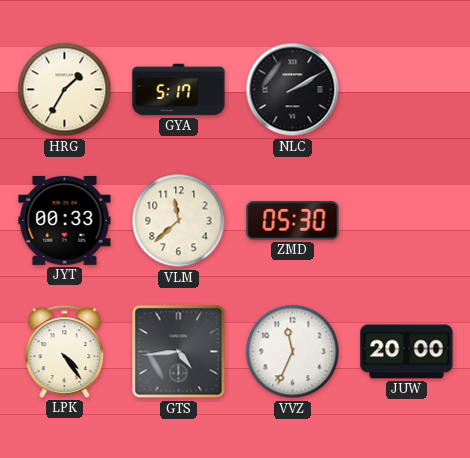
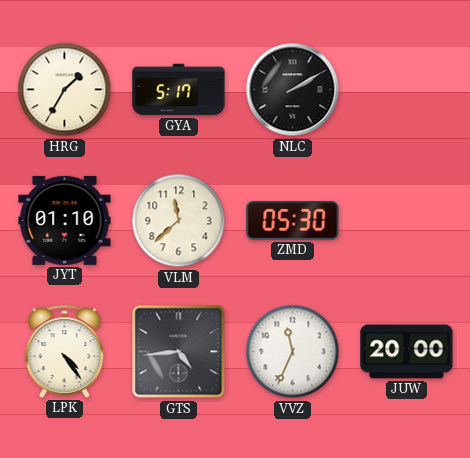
JYT: 00:33 -> 01:10 (65, 220)
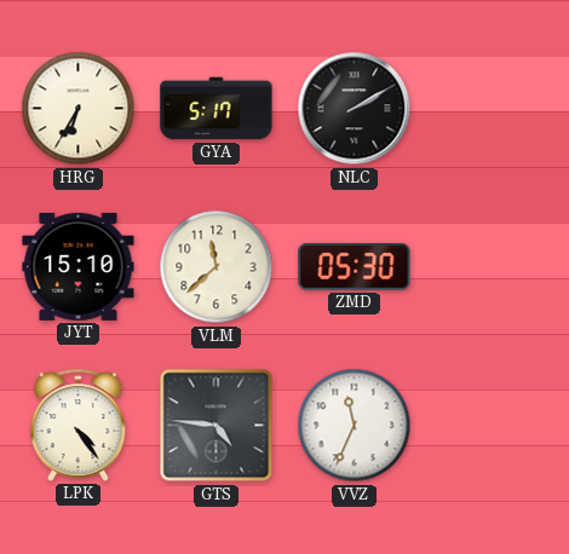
HRG: 1:35 -> 6:35 (79, 109)
JYT: 01:10 -> 15:10 (79, 266)
GTS: 4:44 -> 4:46 (217, 426)
JUW: 20:00 -> none (407, 352)
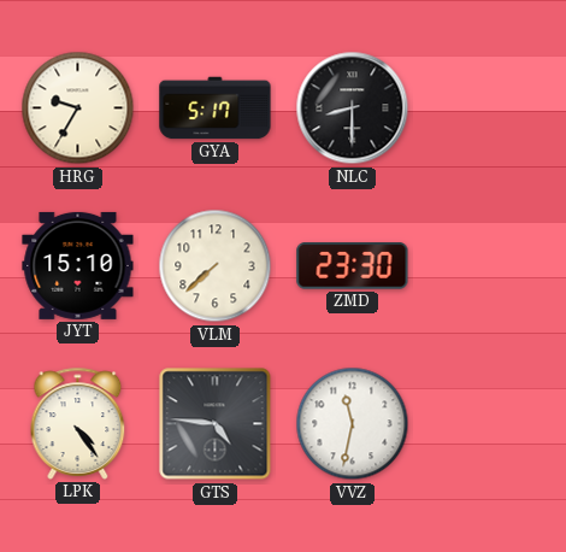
HRG: 6:35 -> 9:35 (78, 108)
NLC: 2:10 -> 8:30 (353, 108)
VLM: 11:38 -> 7:38 (216, 266)
ZMD: 05:30 -> 23:30 (353, 266)
VVZ: 11:34 -> 11:32 (353, 424)
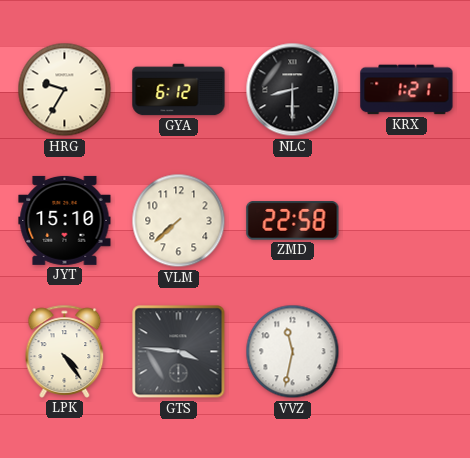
GYA: 5:17 -> 6:12 (179, 90)
KRX: none -> 1:21 (407, 90)
ZMD: 23:30 -> 22:58 (293, 221)
GTS: 4:46 -> 3:46 (179, 352)
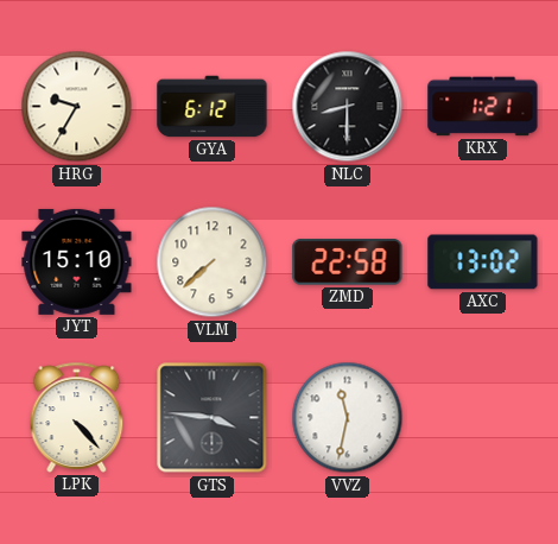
AXC: none -> 13:02 (483, 262)
LPK: 4:24 -> 4:23 (77, 417)
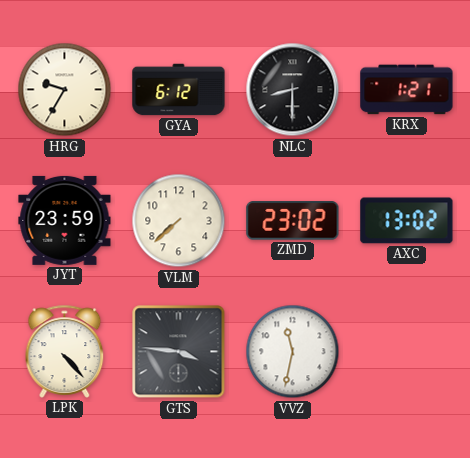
JYT: 15:10 -> 23:59 (65, 220)
ZMD: 22:58 -> 23:02 (293, 221)
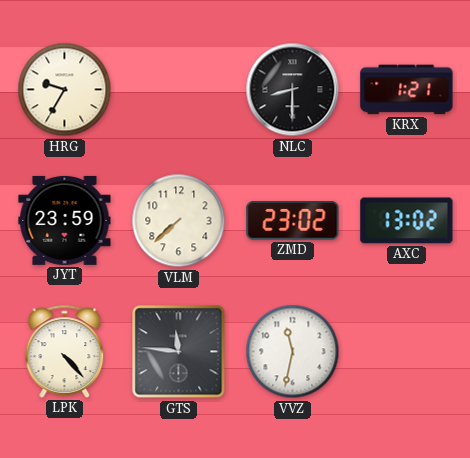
GYA: 6:12 -> none (179, 90)
GTS: 3:46 -> 11:46 (179, 352)
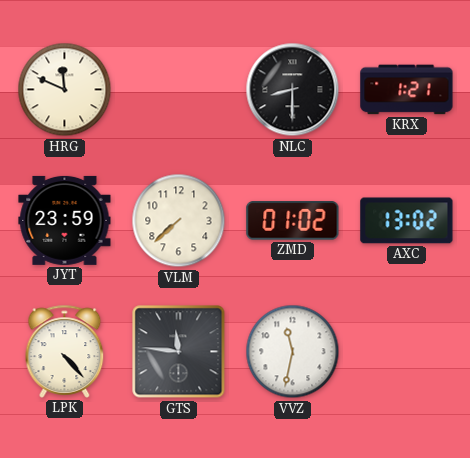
HRG: 9:35 -> 11:49 (65, 90)
ZMD: 23:02 -> 01:02 (293, 221)
